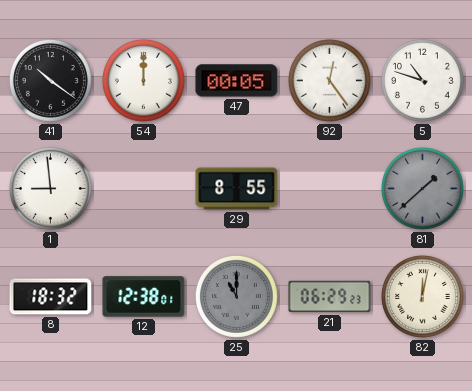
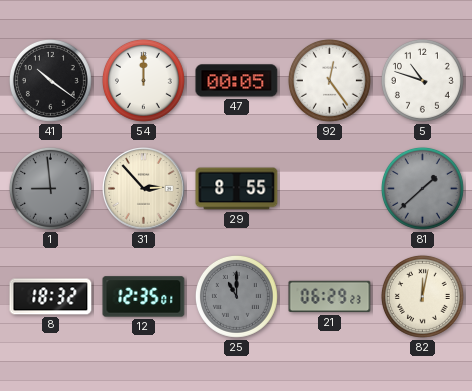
1 dial: white -> grey (50, 188)
31: none -> 2:53 (144, 189)
12: 12:38 -> 12:35 (144, 297)
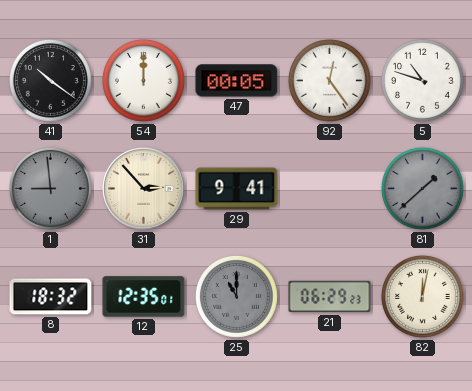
29: 8:55 -> 9:41 (237, 189)
